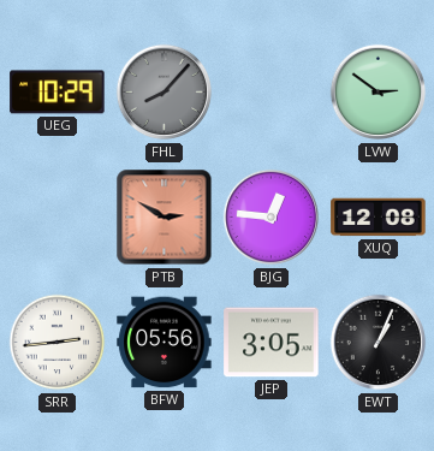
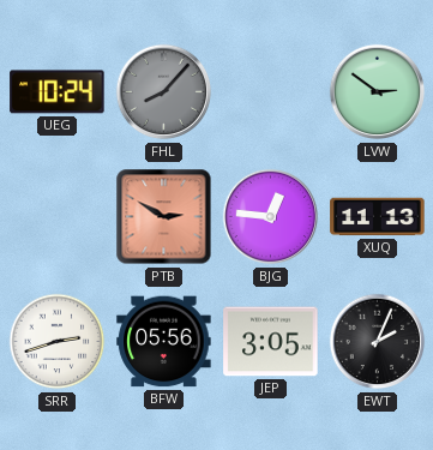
UEG: 10:29 -> 10:24 (58, 92)
XUQ: 12:08 -> 11:13 (378, 217)
SRR: 2:44 -> 2:42 (58, 342)
EWT: 1:04 -> 2:04 (378, 342)
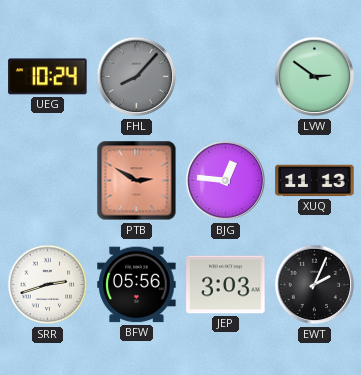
JEP: 3:05 -> 3:03 (226, 285)
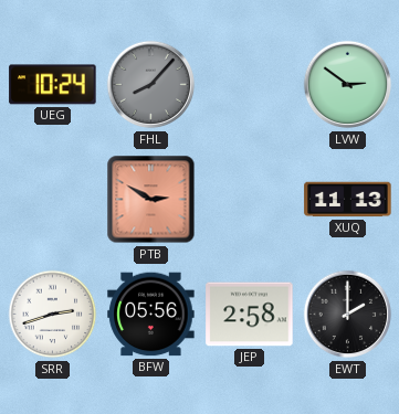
BJG: 12:46 -> none (226, 181)
JEP: 3:03 -> 2:58 (250, 315)
EWT: 2:04 -> 2:00 (348, 315)
